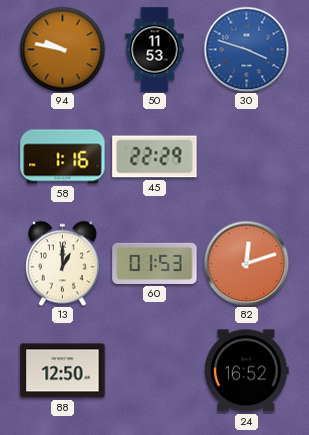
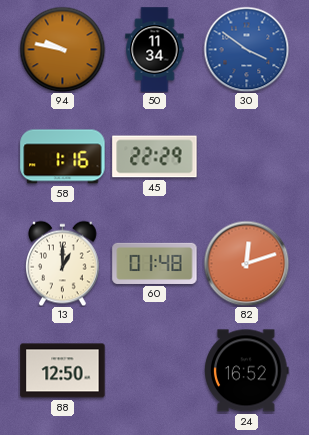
50: 11:53 -> 11:34 (155, 50)
30: 3:48 -> 3:51 (246, 49)
60: 01:53 -> 01:48 (155, 263)
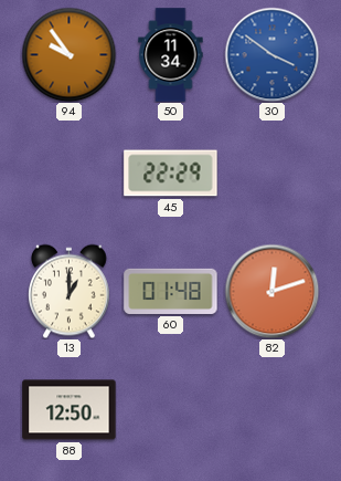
94: 9:47 -> 9:54 (68, 54)
58: 1:16 -> none (63, 157)
24: 16:52 -> none (247, 371)
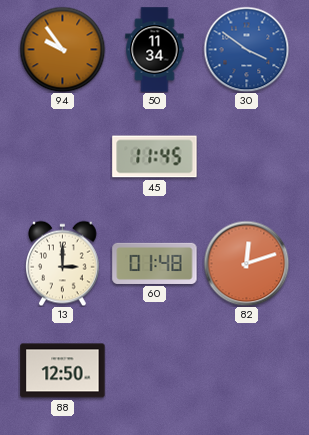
45: 22:29 -> 11:45 (155, 157)
13: 1:00 -> 3:00 (63, 263)
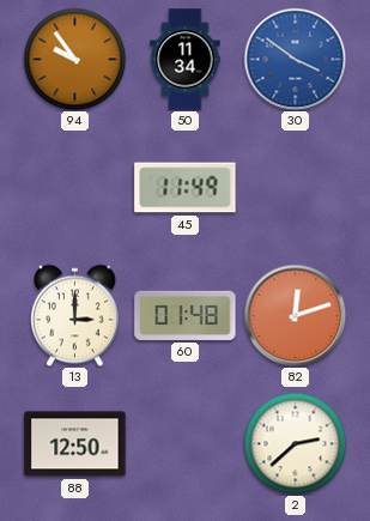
45: 11:45 -> 11:49 (186, 188)
2: none -> 2:38 (295, 443)
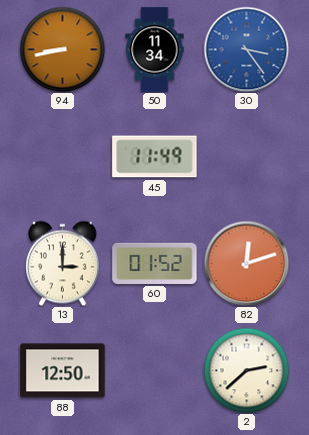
94: 9:54 -> 8:43 (62, 49)
30: 3:51 -> 3:24 (246, 49)
60: 01:48 -> 01:52 (155, 263)
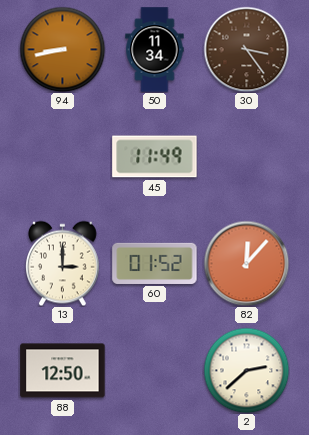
30 dial: blue -> brown (246, 49)
82: 12:12 -> 12:07 (246, 263)
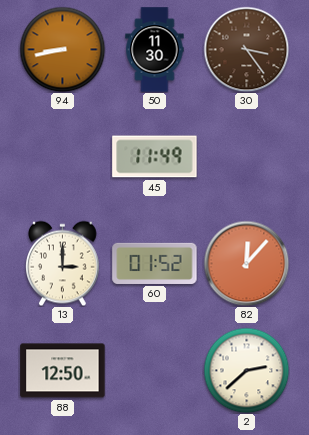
50: 11:34 -> 11:30 (155, 50)
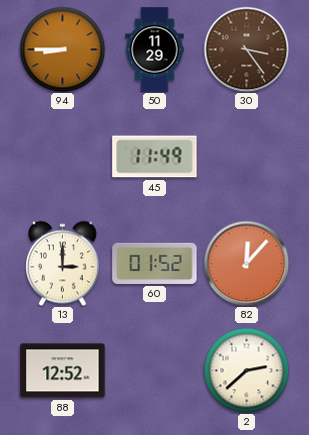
94: 8:43 -> 8:45 (62, 49)
50: 11:30 -> 11:29 (155, 50)
88: 12:50 -> 12:52 (63, 371)
